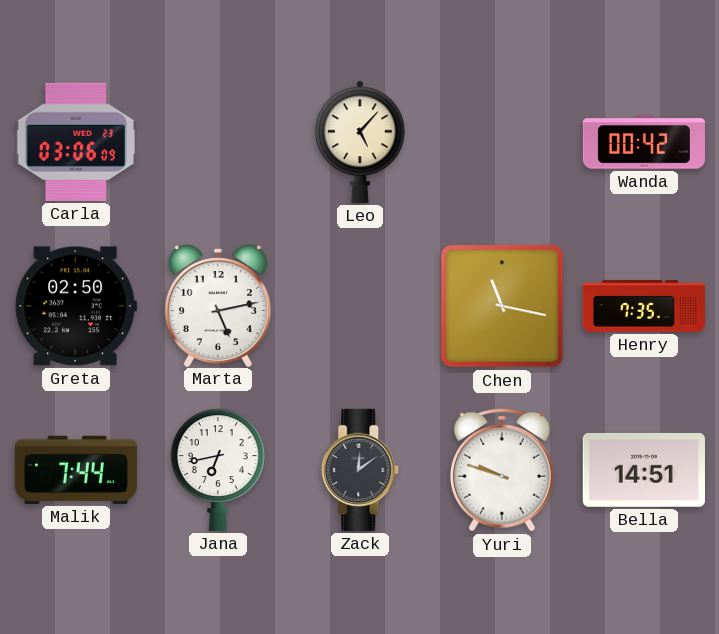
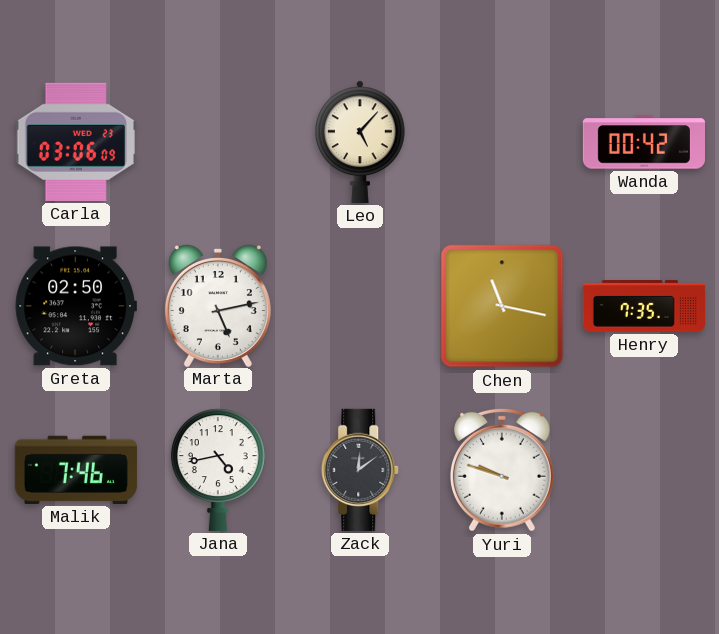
Malik: 7:44 -> 7:46 (76, 470)
Jana: 6:43 -> 4:43 (218, 470)
Bella: 14:51 -> none (644, 470)
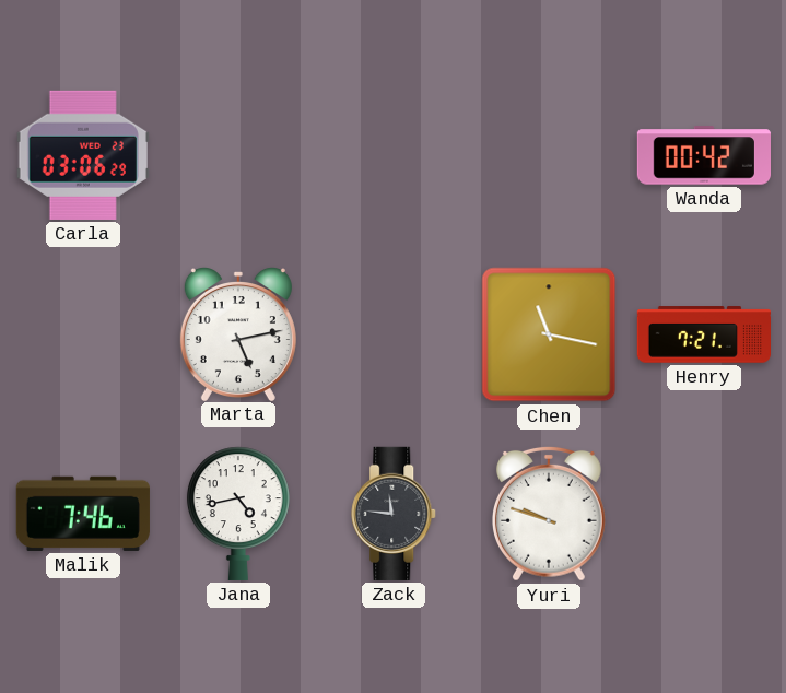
Carla: 03:06:09 -> 03:06:29 (83, 155)
Leo: 5:07 -> none (361, 142)
Greta: 02:50 -> none (76, 306)
Henry: 7:35 -> 7:21 (703, 334)
Zack: 12:09 -> 11:46 (395, 514)
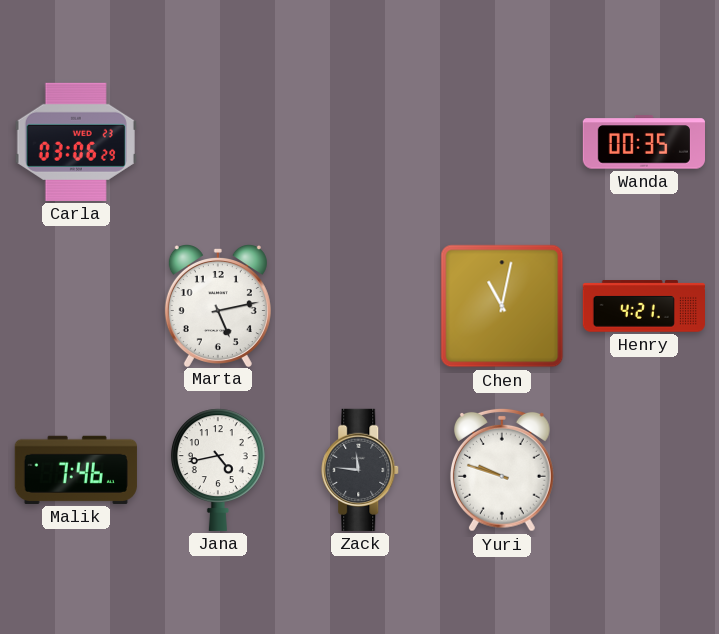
Wanda: 00:42 -> 00:35 (643, 142)
Chen: 11:17 -> 11:02 (502, 306)
Henry: 7:21 -> 4:21 (643, 306)
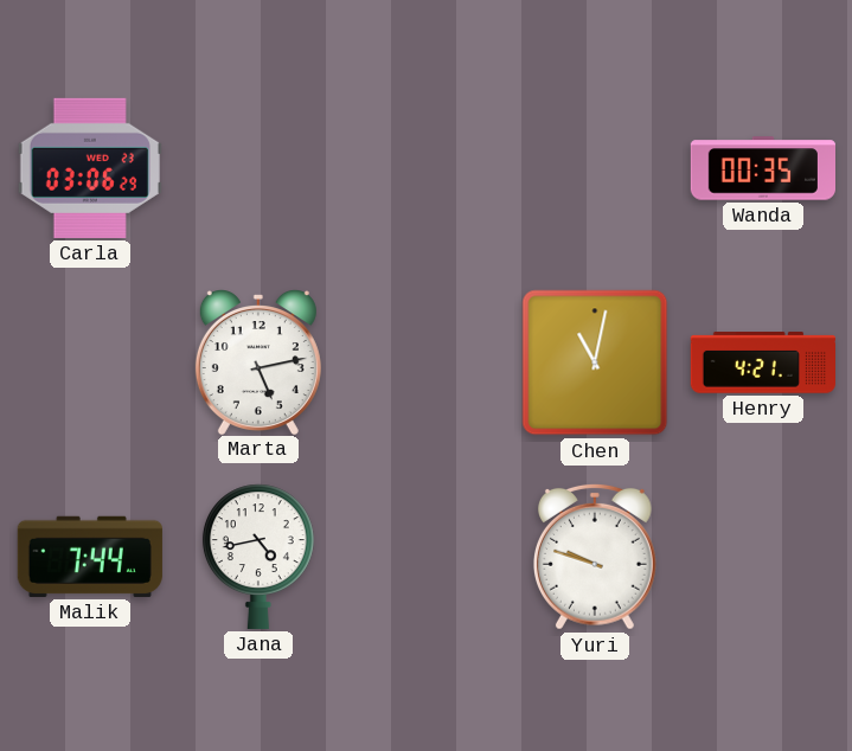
Malik: 7:46 -> 7:44 (90, 557)
Zack: 11:46 -> none (361, 470)
